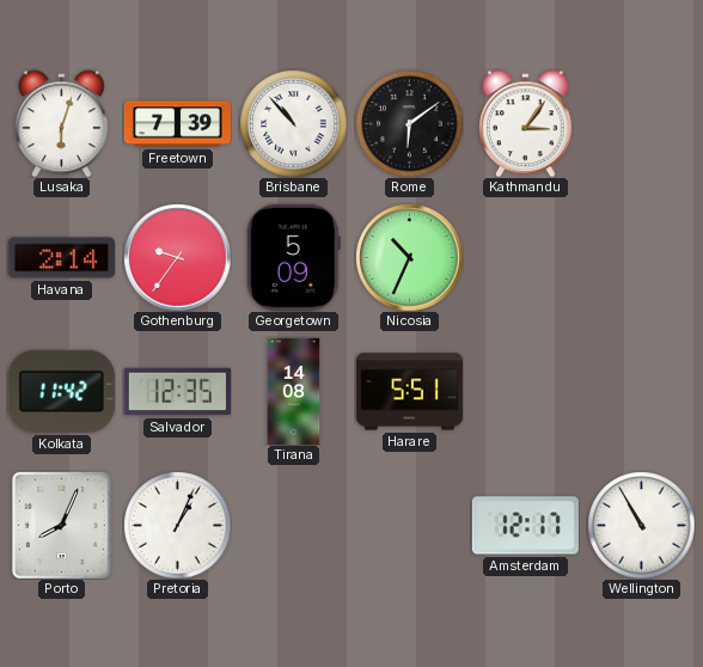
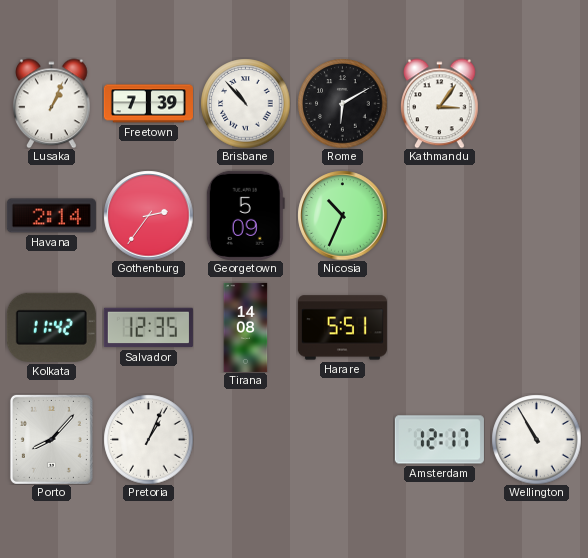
Lusaka: 6:03 -> 1:04 (52, 103)
Rome: 6:09 -> 6:10 (342, 103)
Gothenburg: 9:36 -> 2:36 (148, 215)
Porto: 8:04 -> 8:07 (51, 439)
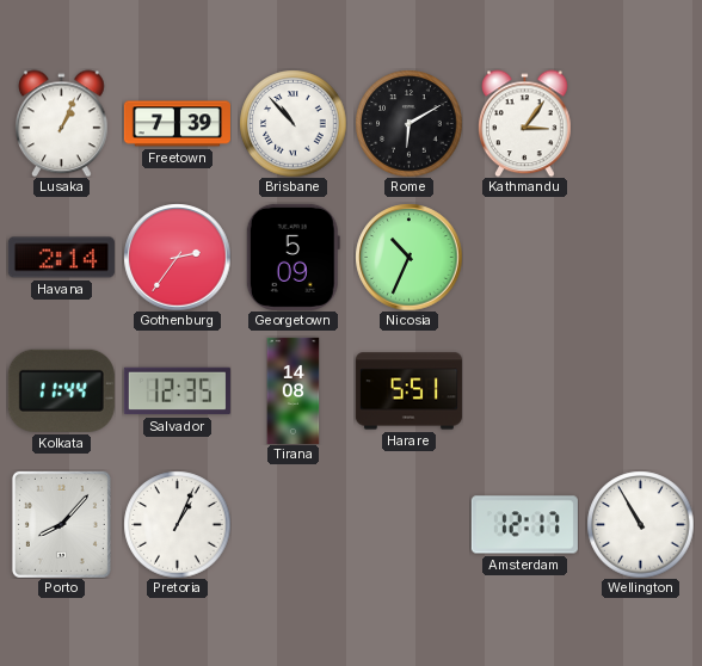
Kolkata: 11:42 -> 11:44 (61, 390)
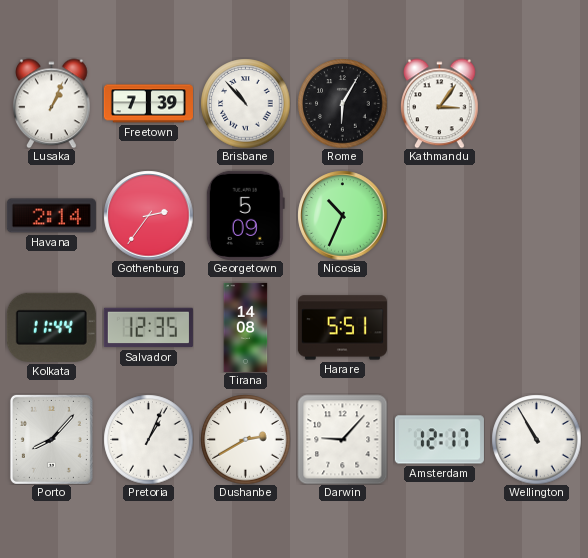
Rome: 6:10 -> 6:05 (342, 103)
Dushanbe: none -> 2:40 (245, 439)
Darwin: none -> 9:07 (342, 439)
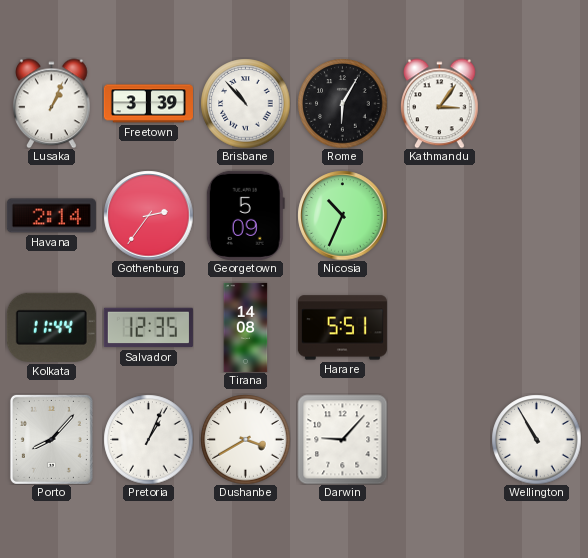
Freetown: 7:39 -> 3:39 (148, 104)
Dushanbe: 2:40 -> 3:40 (245, 439)
Amsterdam: 12:17 -> none (439, 440)
